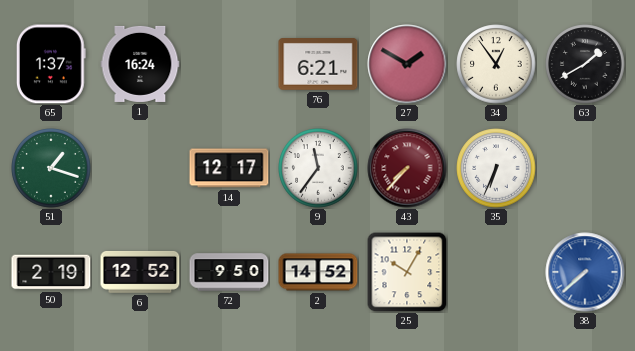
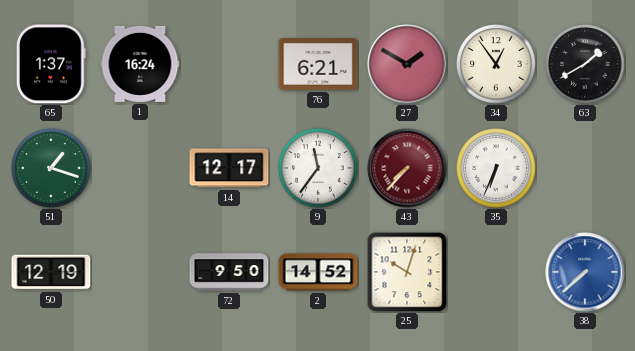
50: 2:19 -> 12:19 (51, 272)
6: 12:52 -> none (140, 272)
25: 10:05 -> 10:03 (407, 272)
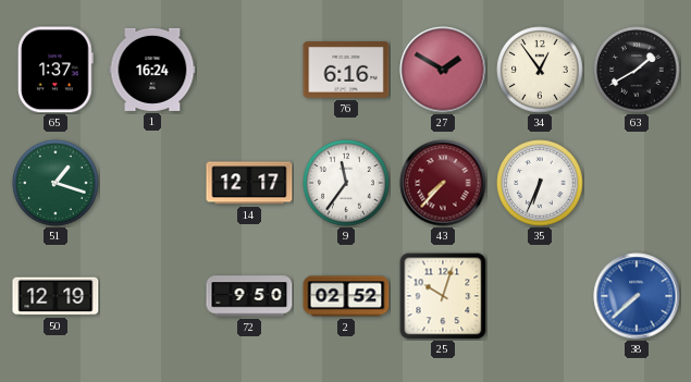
76: 6:21 -> 6:16 (346, 71)
2: 14:52 -> 02:52 (346, 296)
